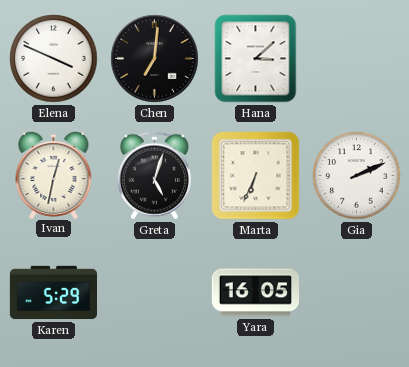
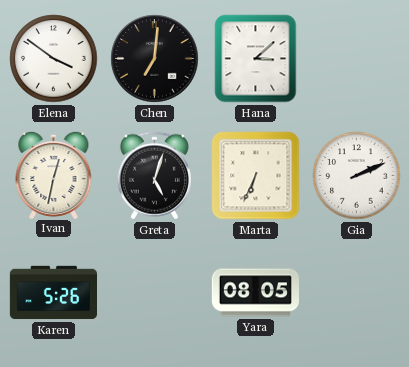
Elena: 3:49 -> 3:51 (54, 59)
Karen: 5:29 -> 5:26 (53, 293)
Yara: 16:05 -> 08:05 (255, 293)
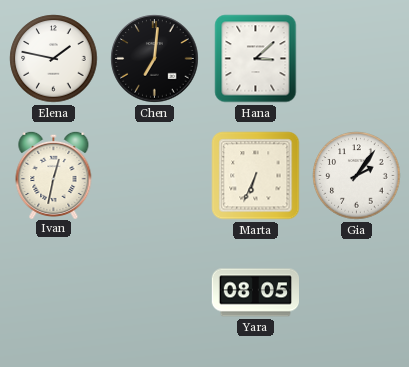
Elena: 3:51 -> 1:47 (54, 59)
Greta: 5:03 -> none (154, 176)
Gia: 2:11 -> 2:06 (357, 176)
Karen: 5:26 -> none (53, 293)
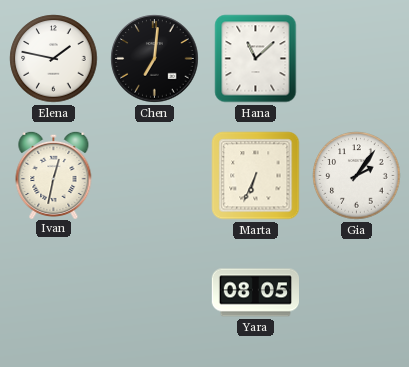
Hana: 3:08 -> 11:08 (256, 59)
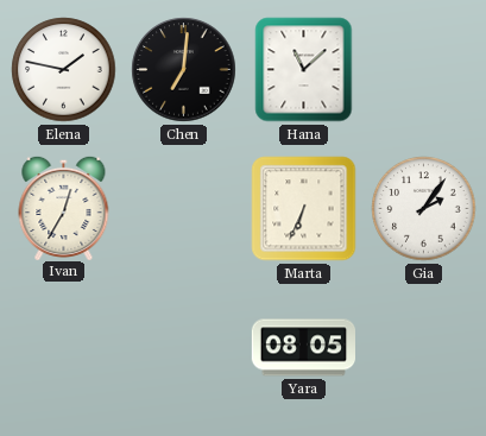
Ivan: 12:32 -> 12:35 (64, 207)
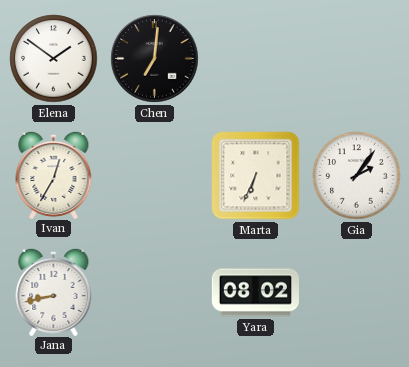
Elena: 1:47 -> 1:51 (54, 59)
Hana: 11:08 -> none (304, 70)
Jana: none -> 8:43 (54, 291)
Yara: 08:05 -> 08:02 (255, 293)
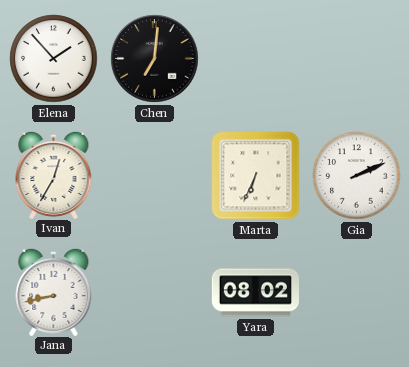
Elena: 1:51 -> 1:53 (54, 59)
Gia: 2:06 -> 2:11 (357, 176)
